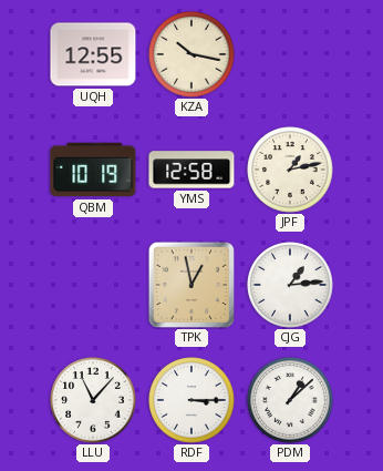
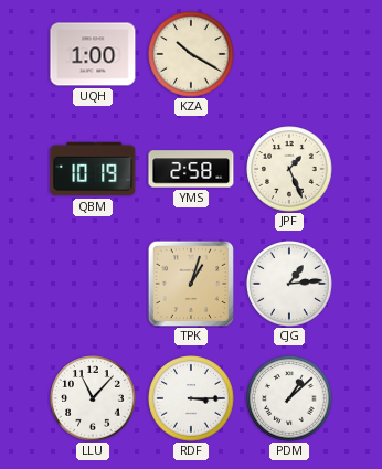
UQH: 12:55 -> 1:00 (93, 54)
KZA: 10:17 -> 10:20 (191, 54)
YMS: 12:58 -> 2:58 (191, 169)
JPF: 1:13 -> 1:26 (289, 169)
TPK: 12:58 -> 1:03 (190, 283)
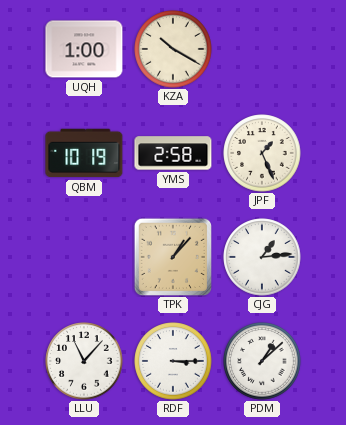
TPK: 1:03 -> 1:07 (172, 256)
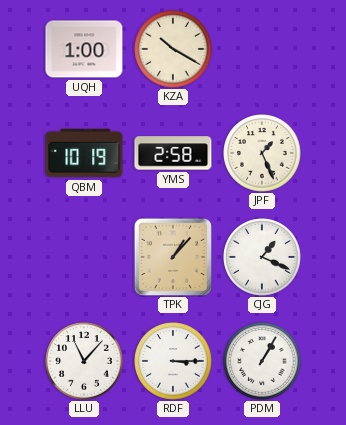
CJG: 1:14 -> 1:19 (262, 257)
PDM: 1:08 -> 1:05 (262, 361)
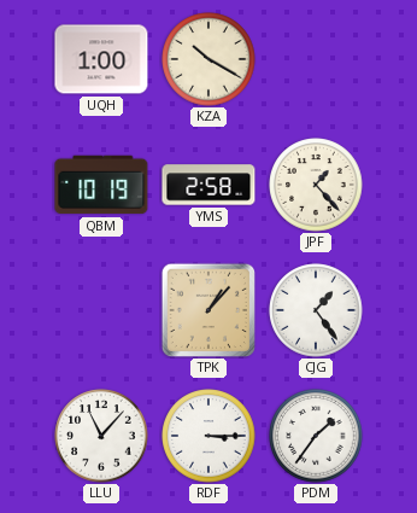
JPF: 1:26 -> 1:23 (316, 185)
CJG: 1:19 -> 1:24 (316, 310)
PDM: 1:05 -> 1:36 (316, 436)
